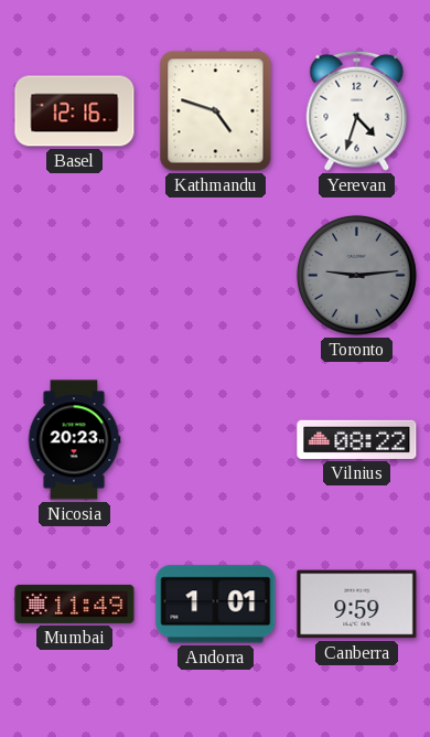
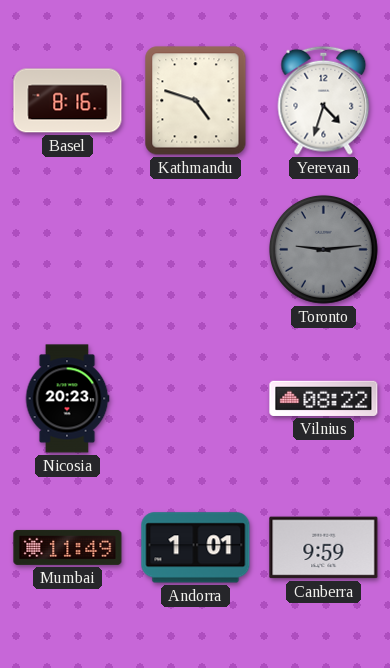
Basel: 12:16 -> 8:16 (68, 101)
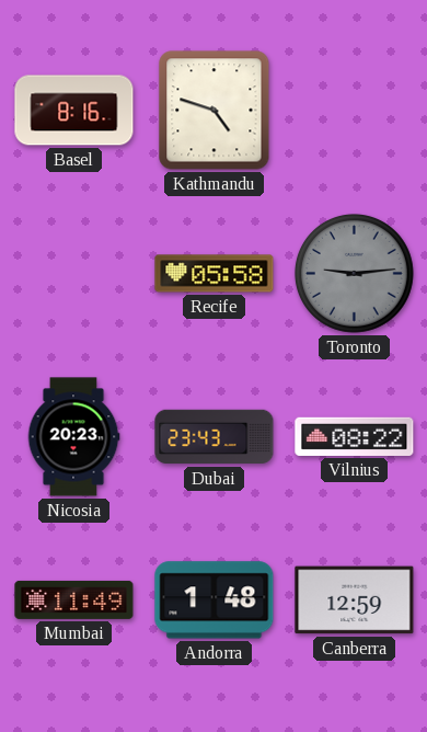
Yerevan: 4:33 -> none (324, 100)
Recife: none -> 05:58 (215, 274)
Dubai: none -> 23:43 (215, 437)
Andorra: 1:01 -> 1:48 (215, 601)
Canberra: 9:59 -> 12:59 (355, 601)
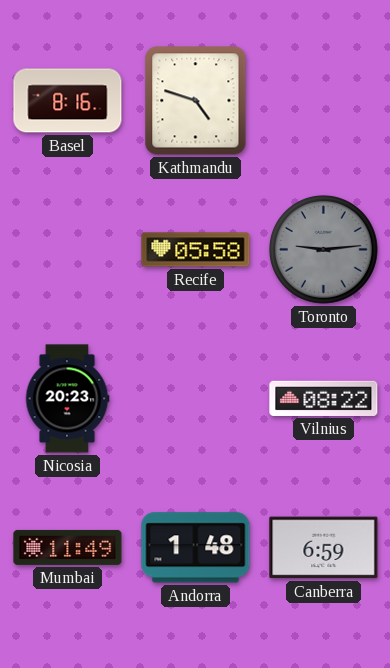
Dubai: 23:43 -> none (215, 437)
Canberra: 12:59 -> 6:59 (324, 548)
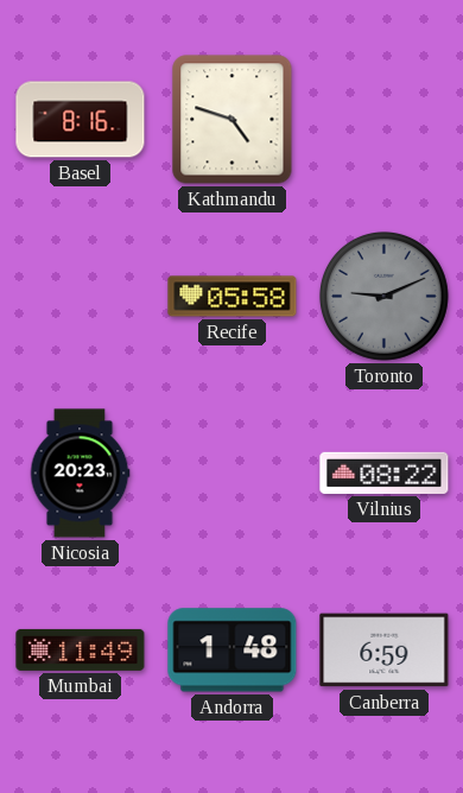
Toronto: 9:14 -> 9:11 (385, 297)
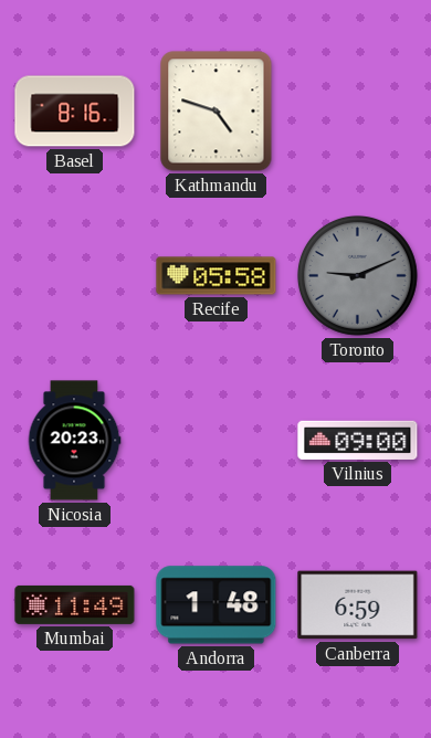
Vilnius: 08:22 -> 09:00 (358, 440)
